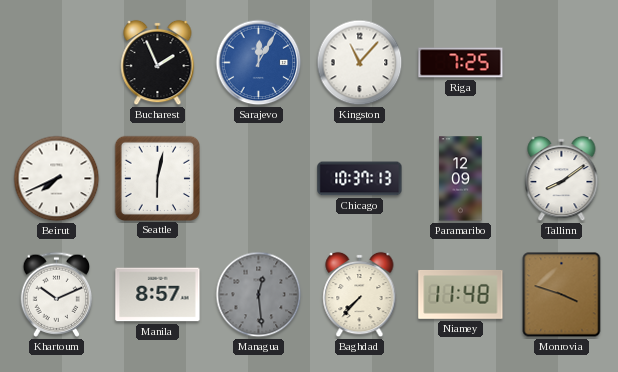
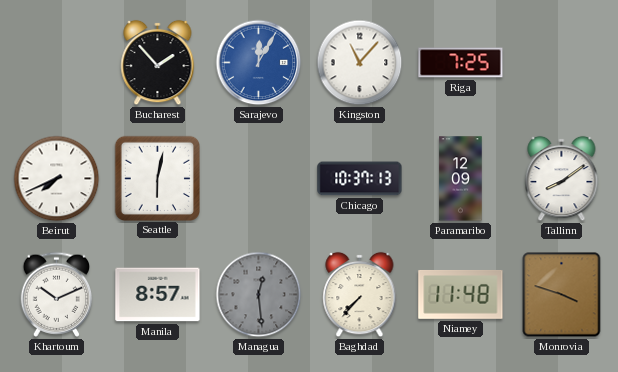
Bucharest: 1:56 -> 1:53 (158, 63)
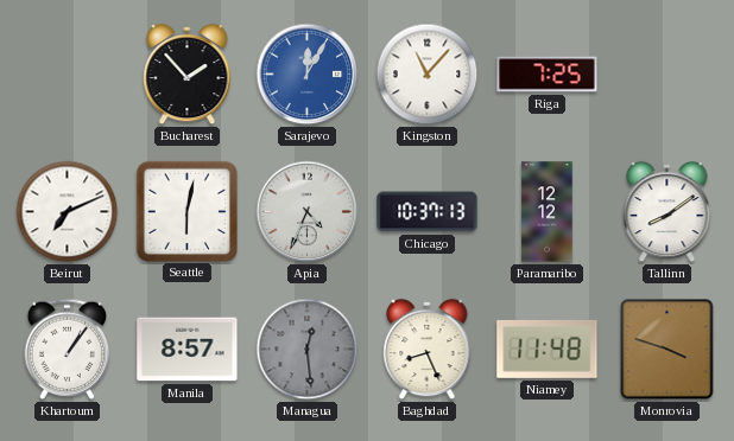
Beirut: 7:41 -> 7:11 (68, 212)
Apia: none -> 4:34 (308, 212)
Paramaribo: 12:09 -> 12:12 (548, 212)
Khartoum: 10:11 -> 1:06 (68, 349)
Baghdad: 7:37 -> 8:26 (428, 350)
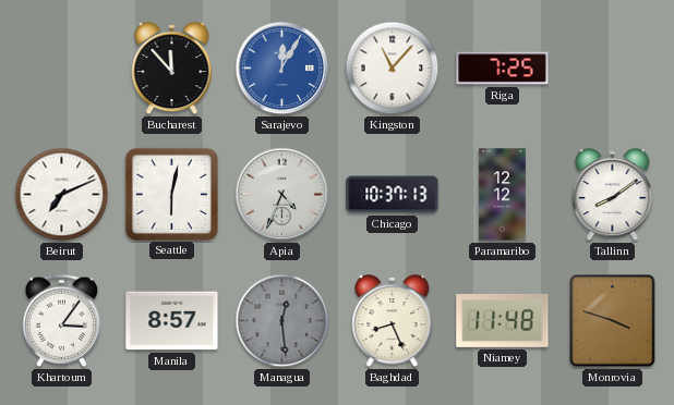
Bucharest: 1:53 -> 11:53 (172, 69)
Khartoum: 1:06 -> 3:06 (62, 320)
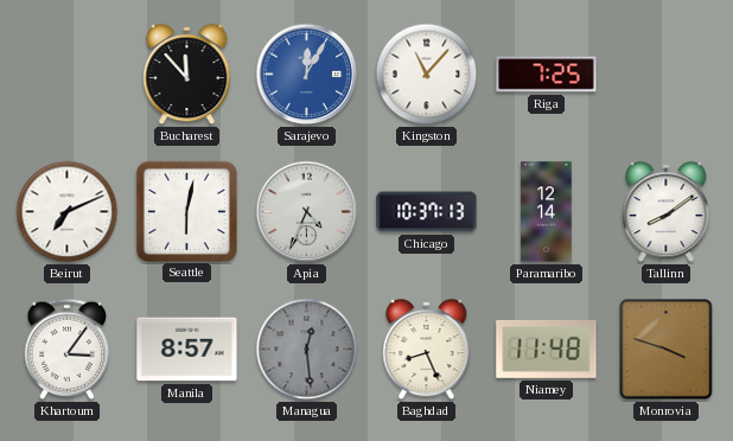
Paramaribo: 12:12 -> 12:14 (547, 212)
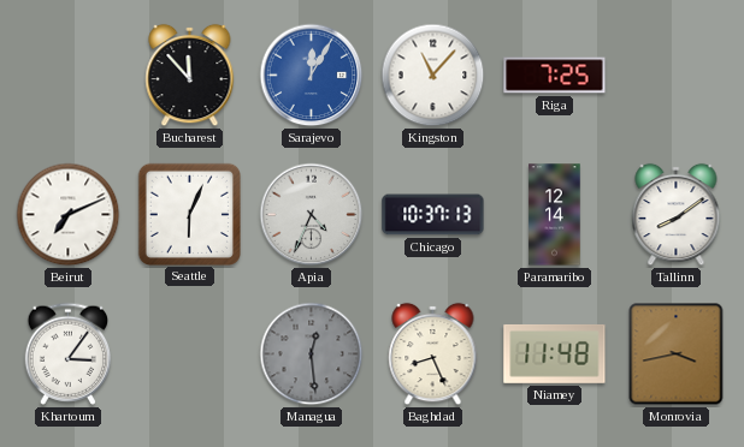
Seattle: 6:02 -> 6:04 (189, 214)
Manila: 8:57 -> none (187, 350)
Monrovia: 3:48 -> 3:43 (677, 354)
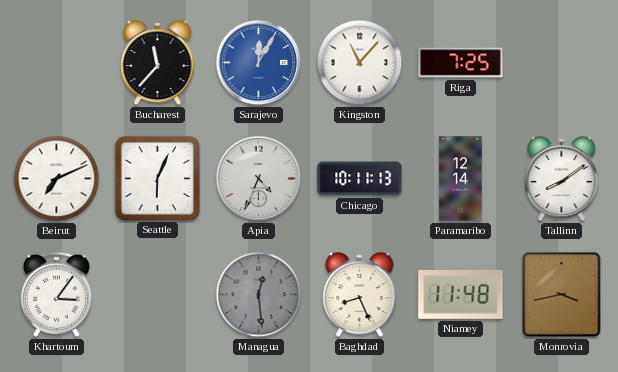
Bucharest: 11:53 -> 11:37 (158, 63)
Chicago: 10:37 -> 10:11 (360, 179)
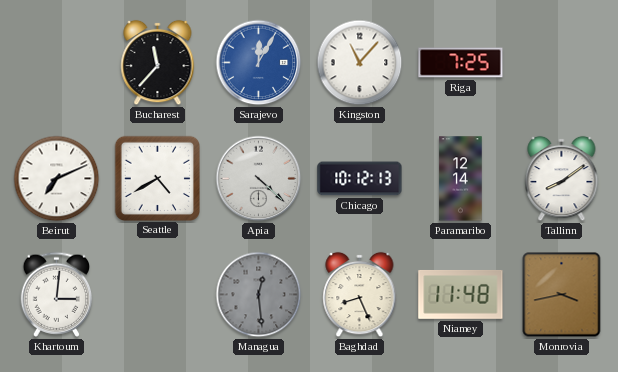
Seattle: 6:04 -> 4:40 (157, 178)
Apia: 4:34 -> 4:22 (259, 179)
Chicago: 10:11 -> 10:12 (360, 179)
Khartoum: 3:06 -> 3:01 (57, 294)
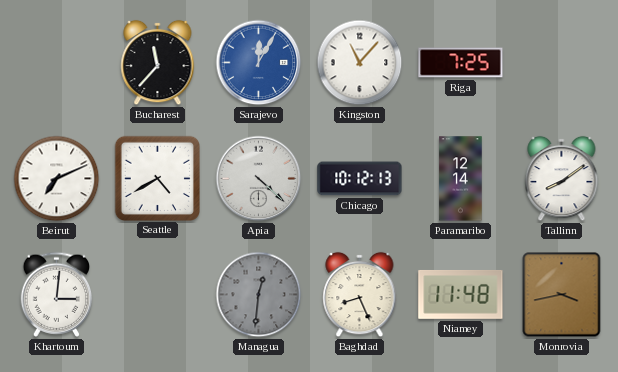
Managua: 12:29 -> 12:31 (259, 295)
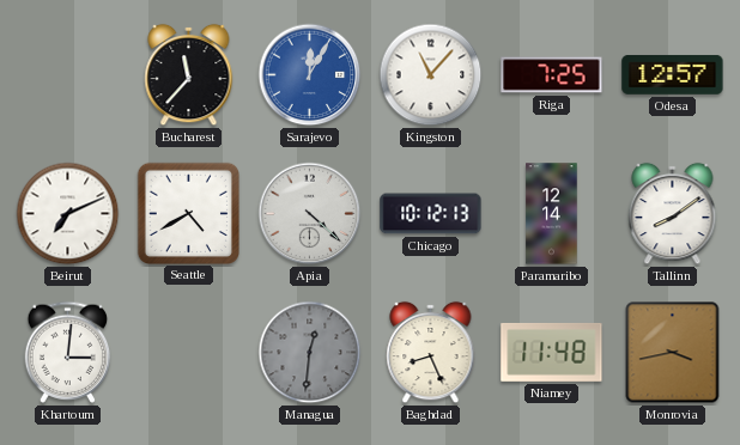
Odesa: none -> 12:57 (673, 75)
